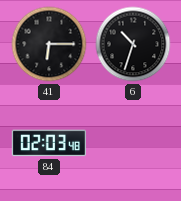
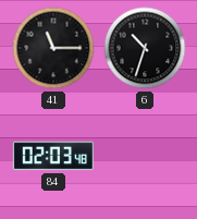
41: 6:15 -> 11:15 (53, 48)
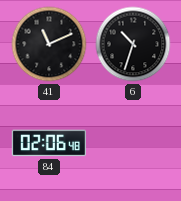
41: 11:15 -> 11:11 (49, 44)
84: 02:03 -> 02:06 (49, 143)
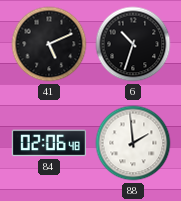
41: 11:11 -> 5:11 (49, 44)
88: none -> 1:59 (133, 143)
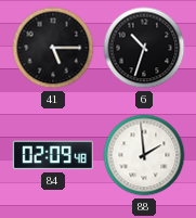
41: 5:11 -> 5:15 (53, 48)
84: 02:06 -> 02:09 (53, 155)
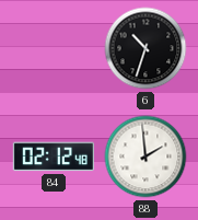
41: 5:15 -> none (53, 48)
84: 02:09 -> 02:12 (54, 157)
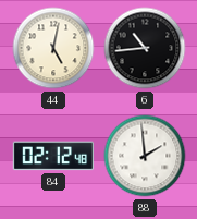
44: none -> 5:02 (53, 48)
6: 10:33 -> 10:44 (145, 48)
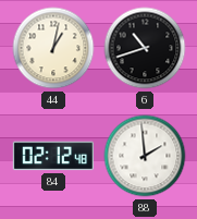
44: 5:02 -> 1:02 (53, 48)
6: 10:44 -> 10:42 (145, 48)
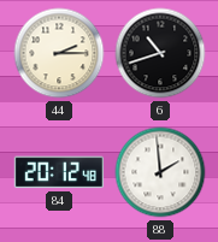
44: 1:02 -> 2:15 (59, 53)
84: 02:12 -> 20:12 (59, 172)
